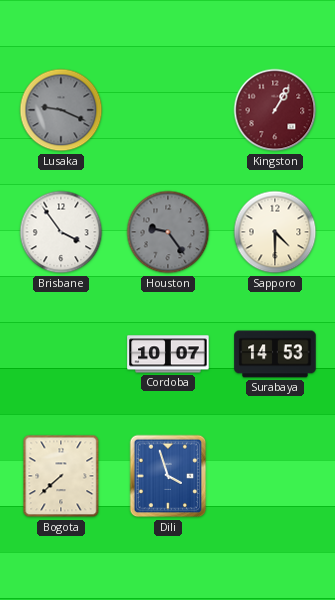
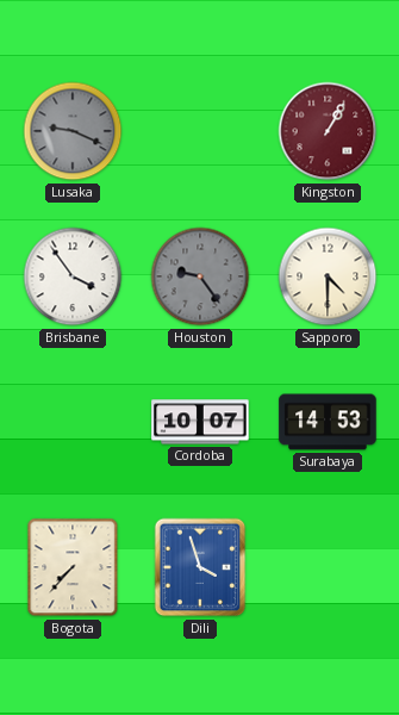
Bogota: 7:38 -> 7:37 (73, 567)
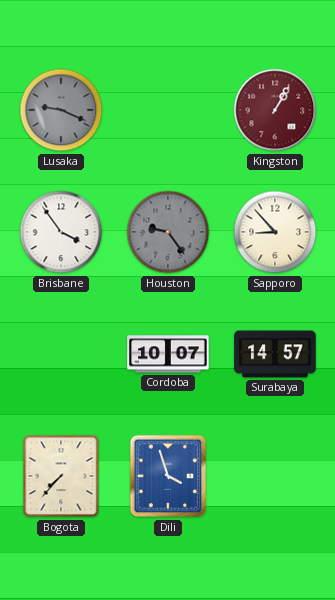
Sapporo: 4:30 -> 8:53 (275, 232)
Surabaya: 14:53 -> 14:57 (275, 354)
